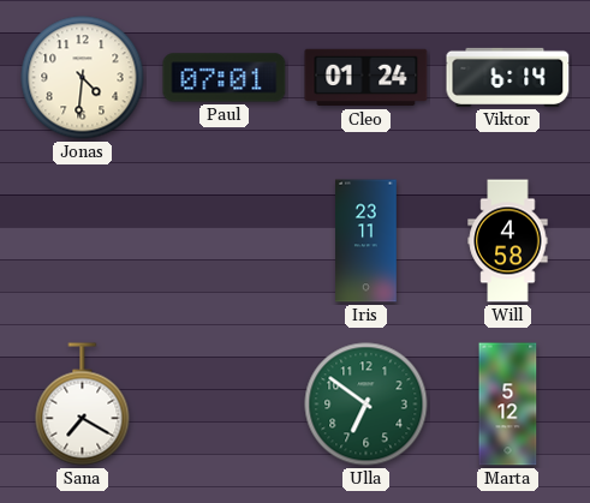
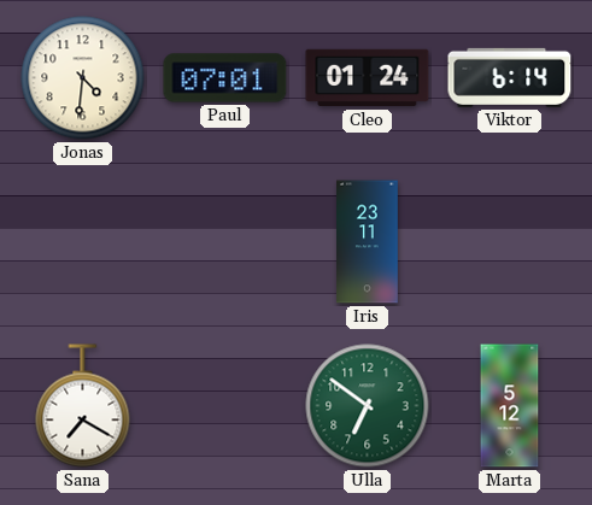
Will: 4:58 -> none (508, 241)
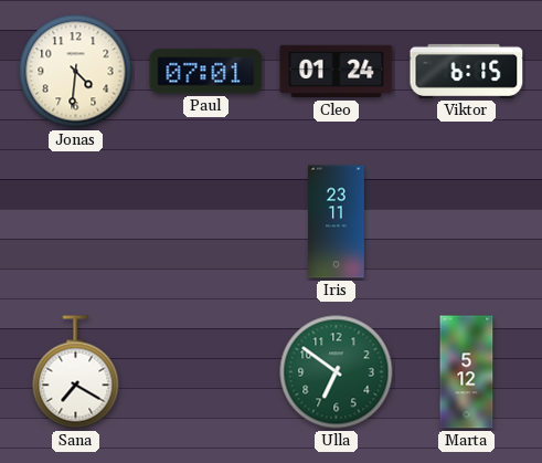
Viktor: 6:14 -> 6:15 (467, 71)
